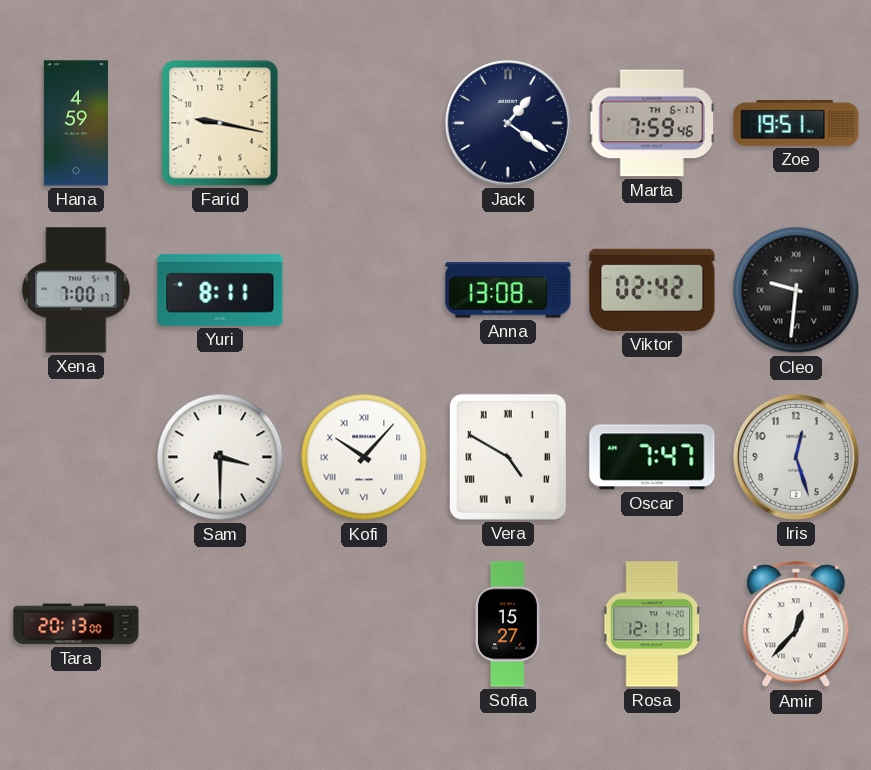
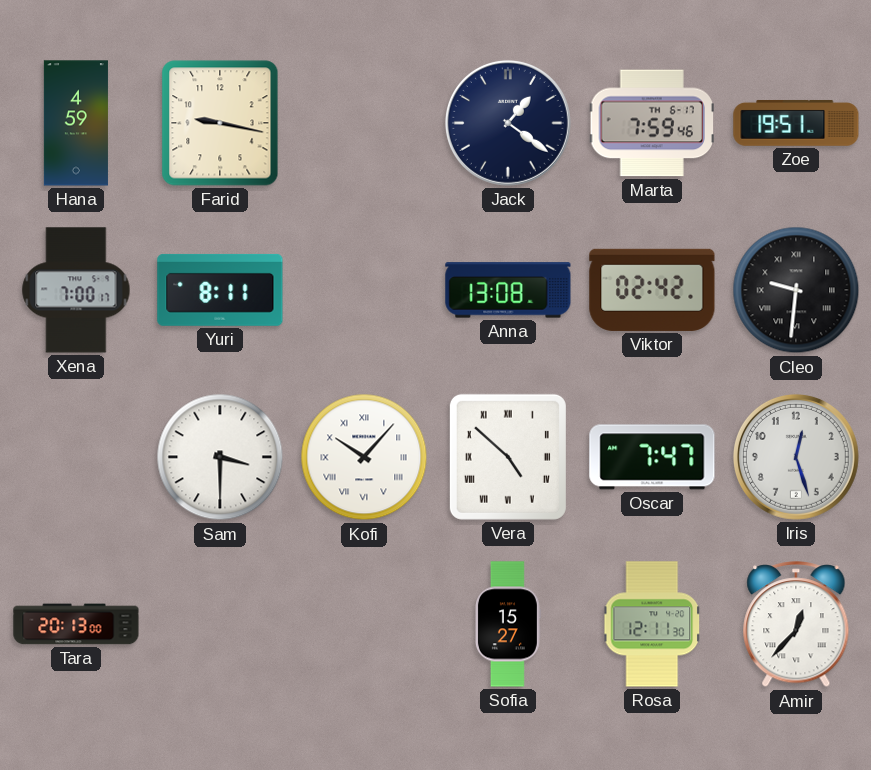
Vera: 4:50 -> 4:52 (508, 457)
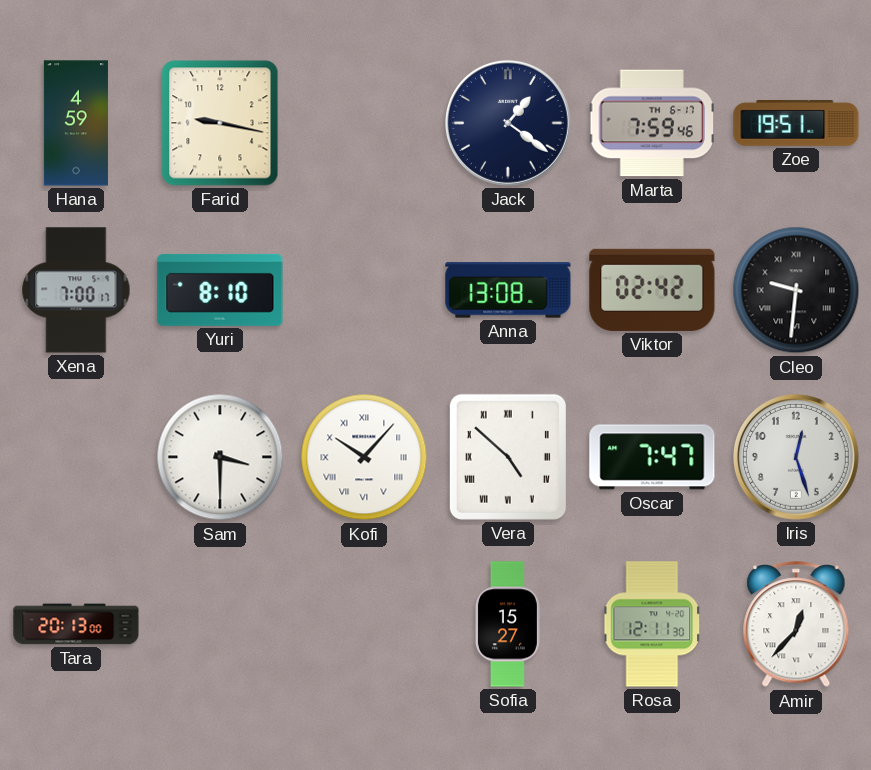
Yuri: 8:11 -> 8:10 (220, 290)
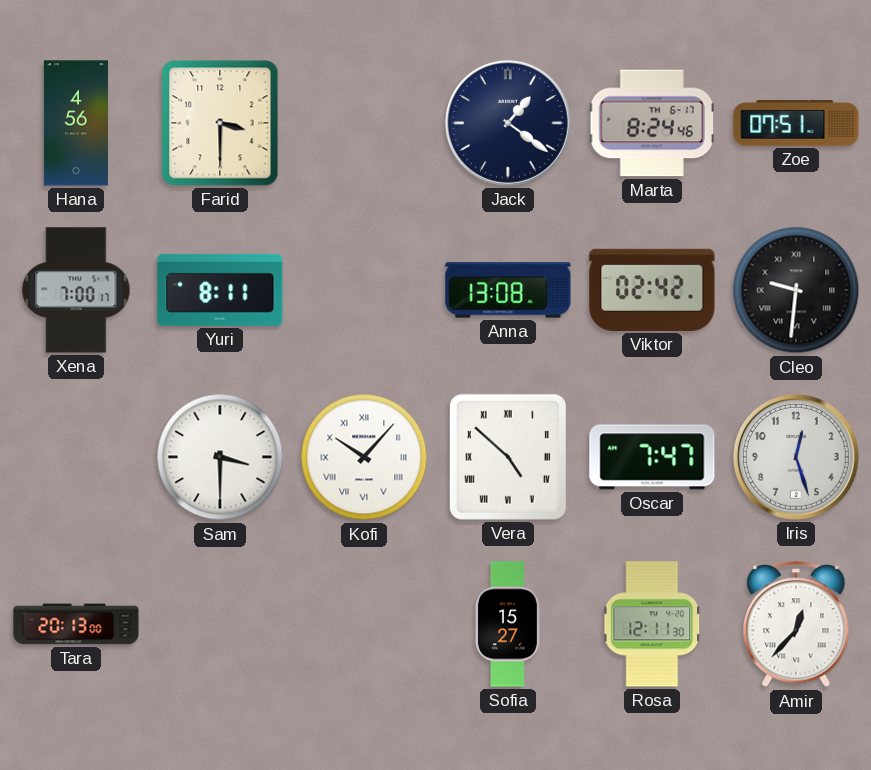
Hana: 4:59 -> 4:56 (76, 123)
Farid: 9:17 -> 3:30 (220, 123)
Marta: 7:59 -> 8:24 (652, 123)
Zoe: 19:51 -> 07:51 (796, 123)
Yuri: 8:10 -> 8:11 (220, 290)
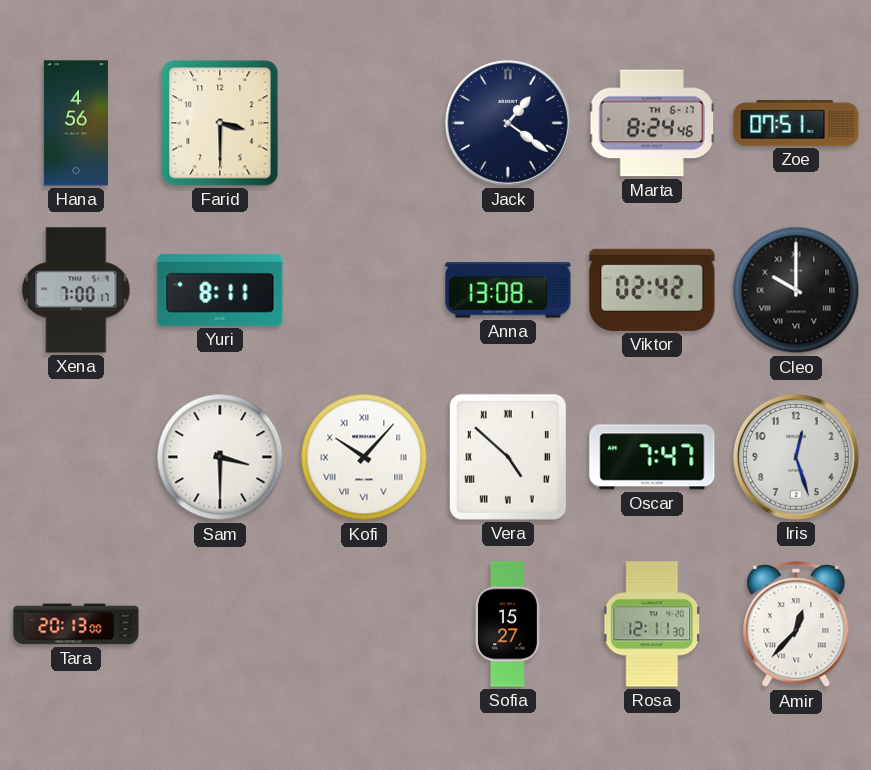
Cleo: 9:31 -> 10:00 (796, 290)
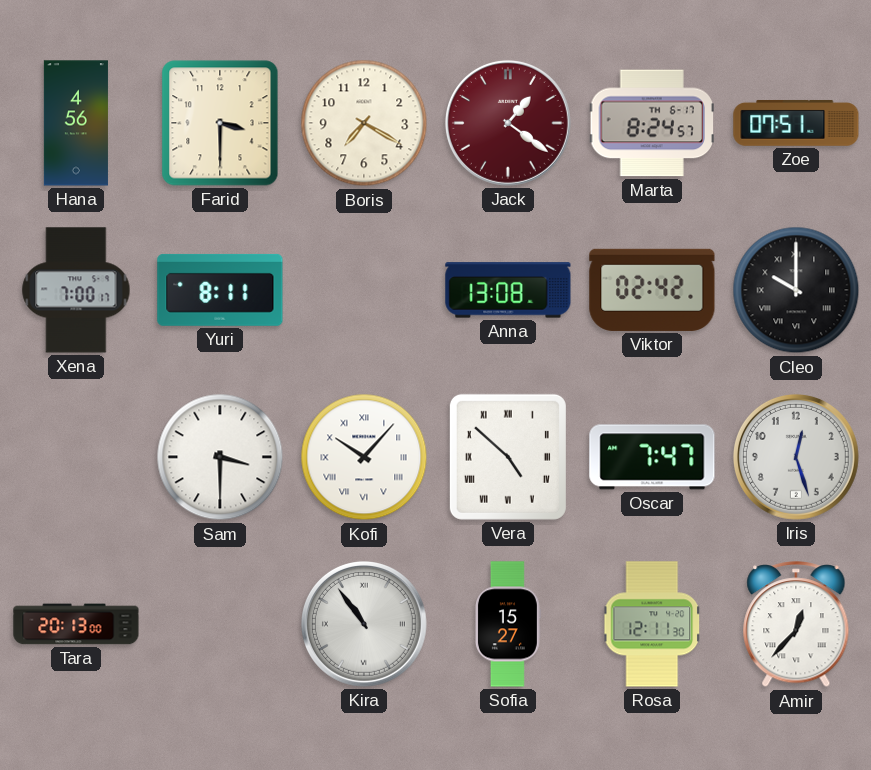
Boris: none -> 7:20 (364, 123)
Jack dial: navy -> burgundy (508, 123)
Marta: 8:24:46 -> 8:24:57 (652, 123)
Kira: none -> 10:54 (364, 624)
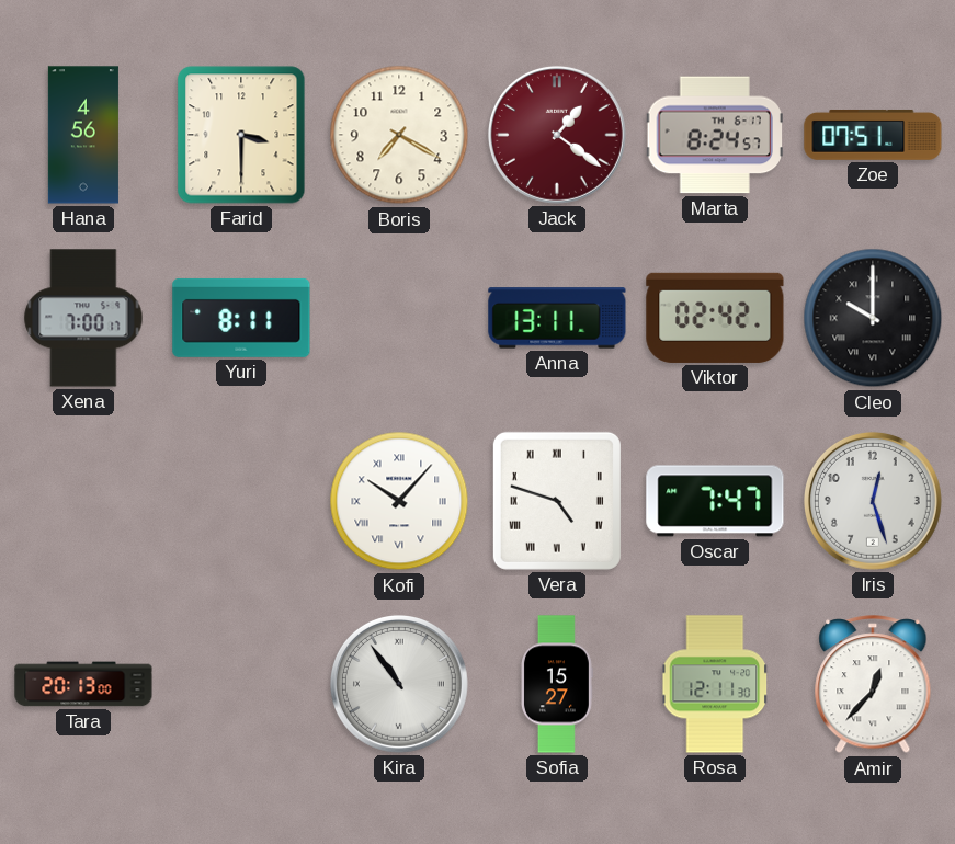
Anna: 13:08 -> 13:11 (557, 318)
Sam: 3:30 -> none (220, 457)
Vera: 4:52 -> 4:48 (557, 501)
